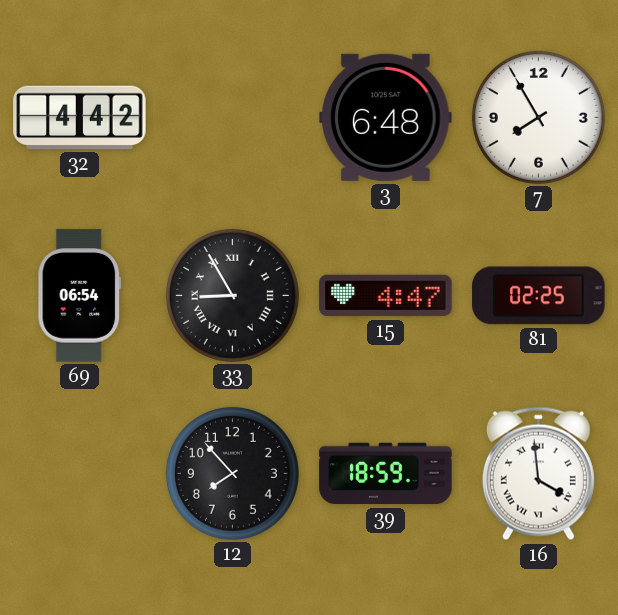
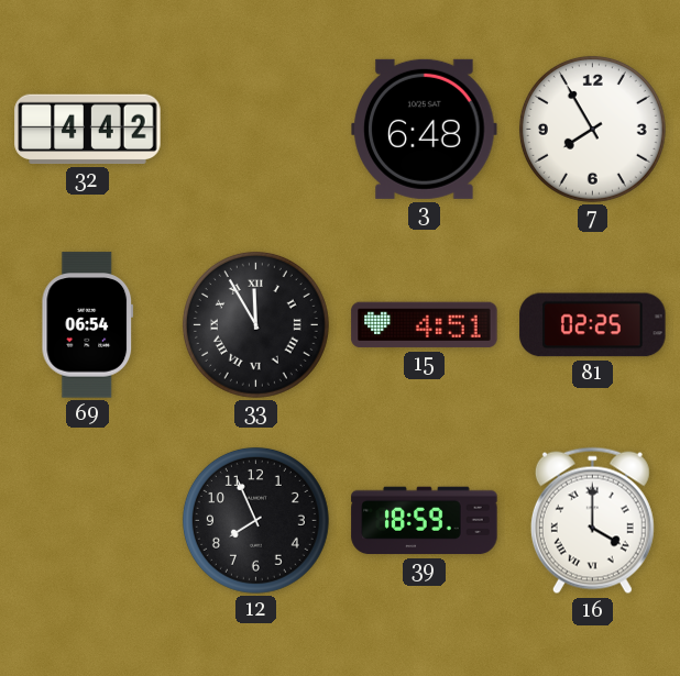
33: 8:55 -> 11:55 (255, 324)
15: 4:47 -> 4:51 (425, 325)
12: 7:53 -> 7:56 (255, 520)
16: 3:59 -> 4:00 (592, 521)
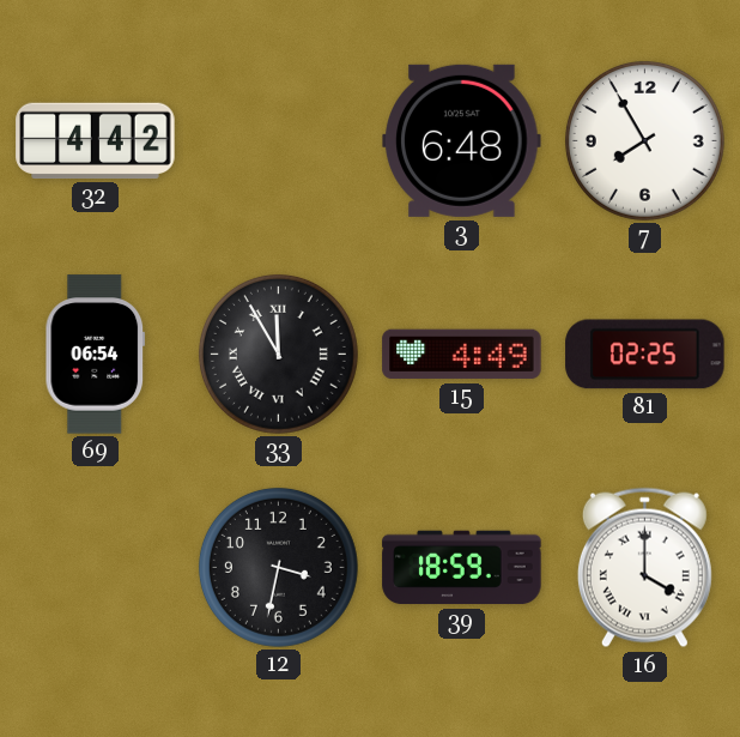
15: 4:51 -> 4:49 (462, 355)
12: 7:56 -> 3:32 (278, 567)
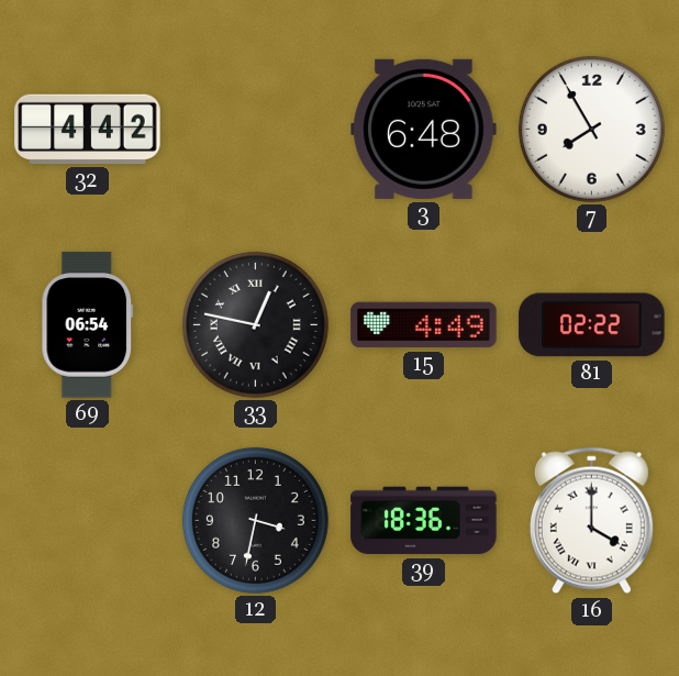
33: 11:55 -> 12:47 (255, 324)
81: 02:25 -> 02:22 (592, 325)
39: 18:59 -> 18:36 (424, 521)
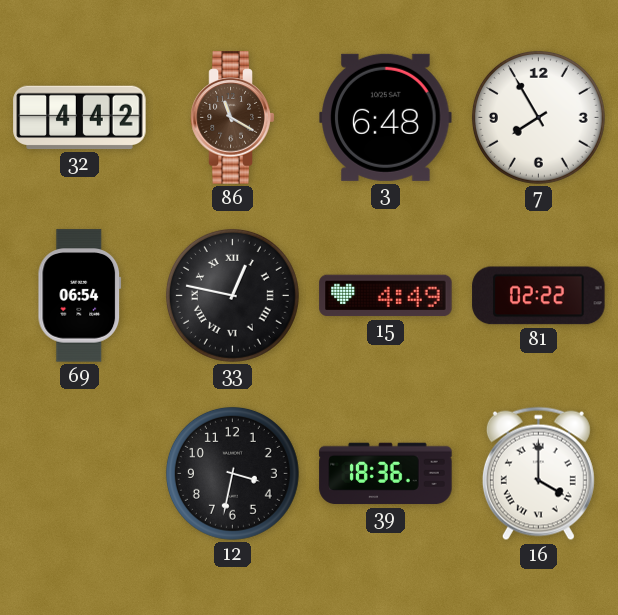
86: none -> 11:20 (233, 118)
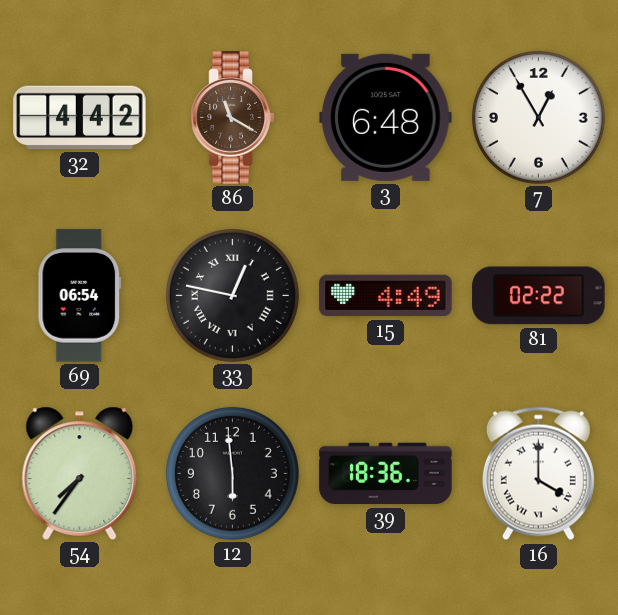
7: 7:55 -> 12:55 (538, 117)
54: none -> 7:36 (80, 473)
12: 3:32 -> 5:59 (232, 473)
